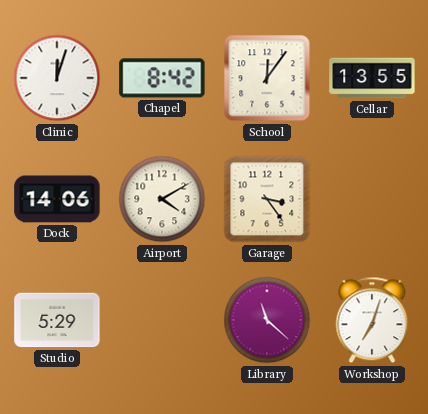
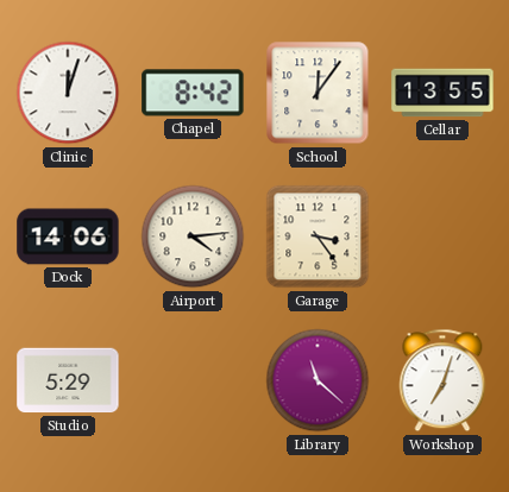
Airport: 4:10 -> 4:14 (193, 236)
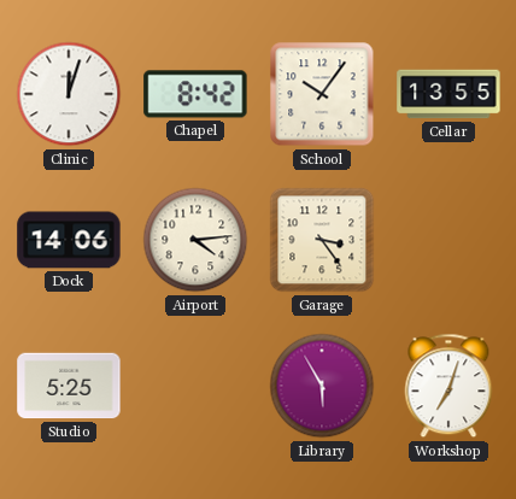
School: 12:06 -> 10:06 (322, 94)
Studio: 5:29 -> 5:25 (69, 386)
Library: 11:22 -> 5:55 (322, 386)
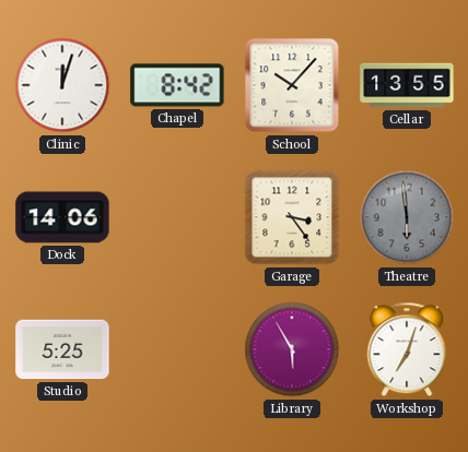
School: 10:06 -> 10:07 (292, 85)
Airport: 4:14 -> none (195, 240)
Theatre: none -> 5:59 (407, 217)
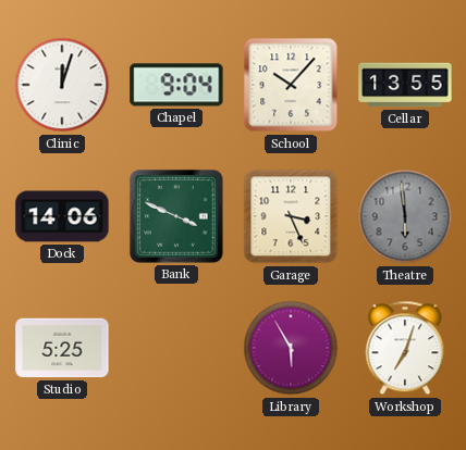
Chapel: 8:42 -> 9:04 (176, 85)
Bank: none -> 3:49 (176, 216)
Garage: 3:24 -> 3:26 (291, 216)
